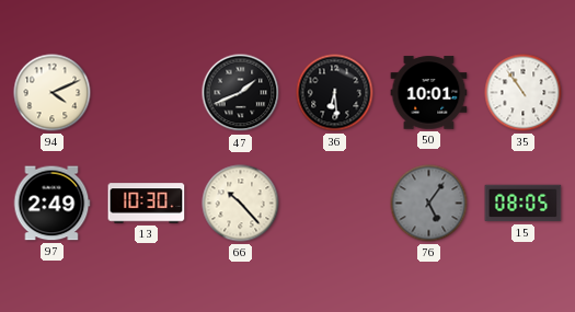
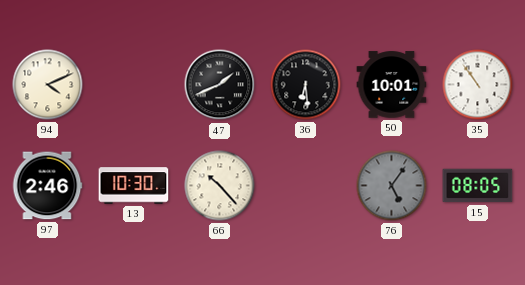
97: 2:49 -> 2:46 (47, 186)
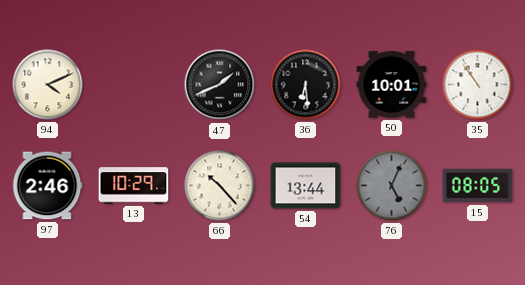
13: 10:30 -> 10:29 (134, 186)
54: none -> 13:44 (306, 186)
76: 5:06 -> 5:04 (392, 186)
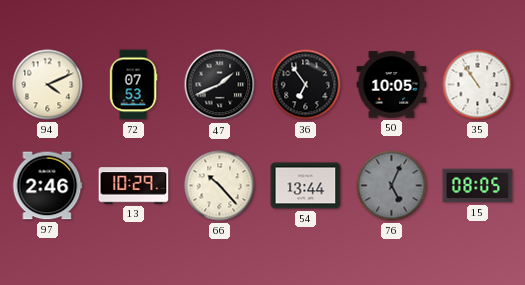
72: none -> 07:53 (133, 85)
36: 6:29 -> 6:54 (306, 85)
50: 10:01 -> 10:05 (392, 85)
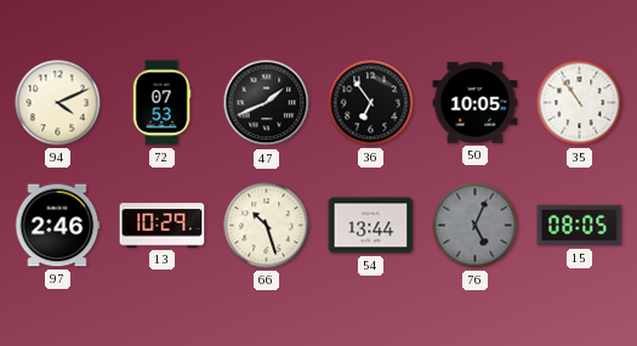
66: 10:23 -> 10:27 (267, 226)
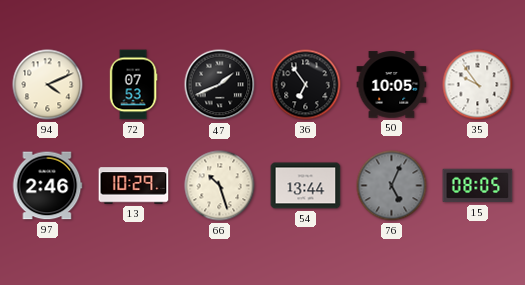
35: 10:54 -> 9:54 (478, 85)
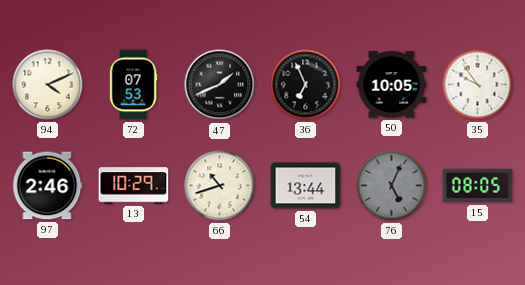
36: 6:54 -> 6:56 (306, 85)
66: 10:27 -> 10:42 (220, 186)
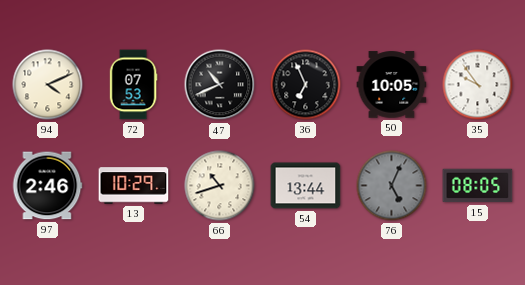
47: 1:41 -> 10:41 (220, 85)
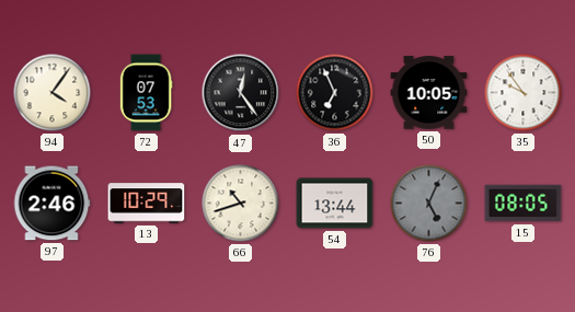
94: 4:11 -> 4:06 (53, 93)
47: 10:41 -> 12:24 (241, 93)
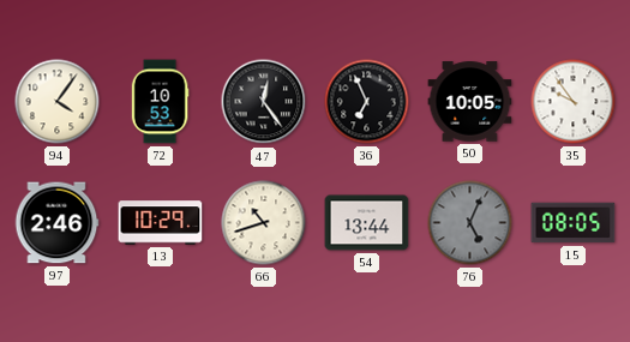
72: 07:53 -> 10:53 (160, 102)
